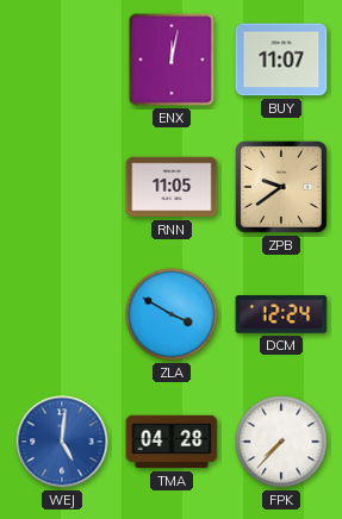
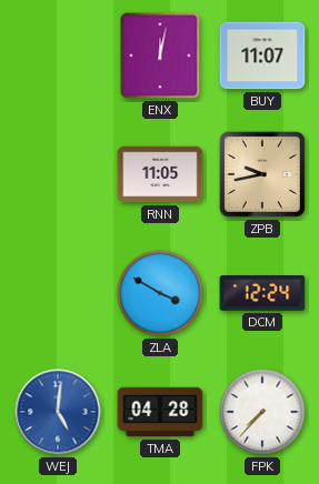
ZPB: 9:39 -> 9:43 (263, 175)
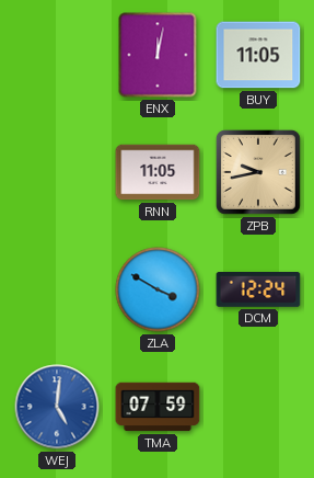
BUY: 11:07 -> 11:05 (258, 55)
TMA: 04:28 -> 07:59 (158, 407)
FPK: 7:37 -> none (262, 412)
